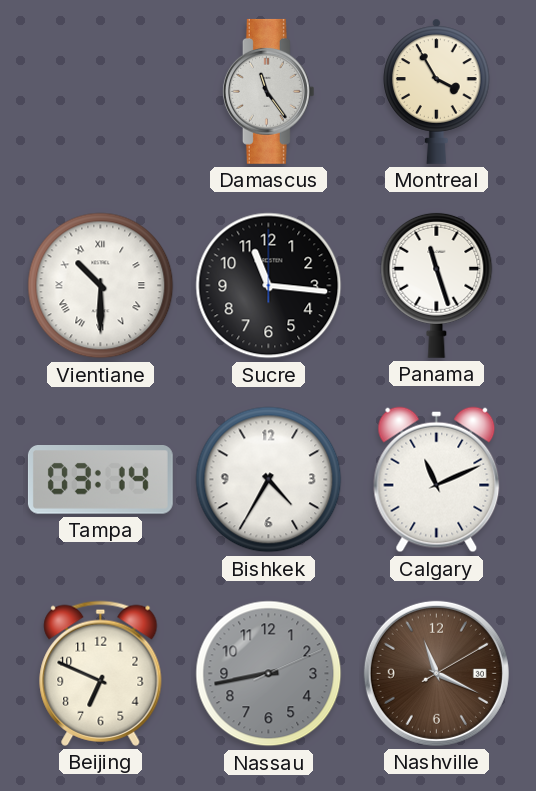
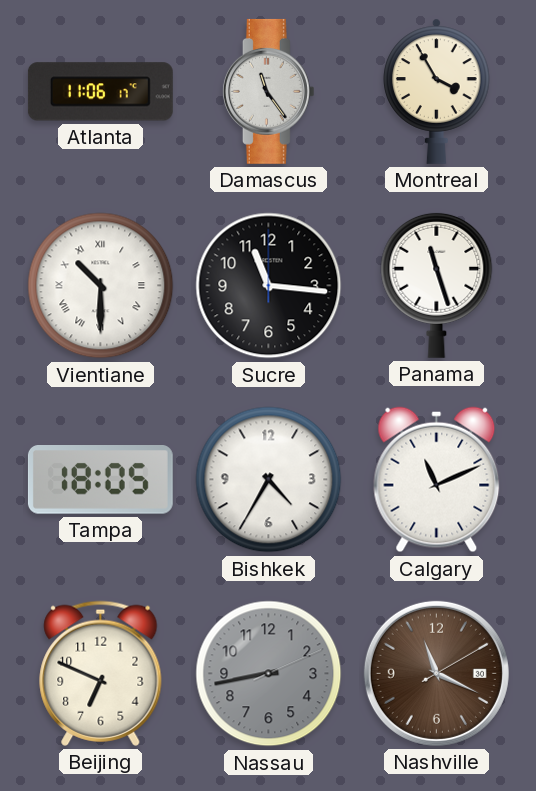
Atlanta: none -> 11:06 (100, 92)
Tampa: 03:14 -> 18:05 (100, 480)
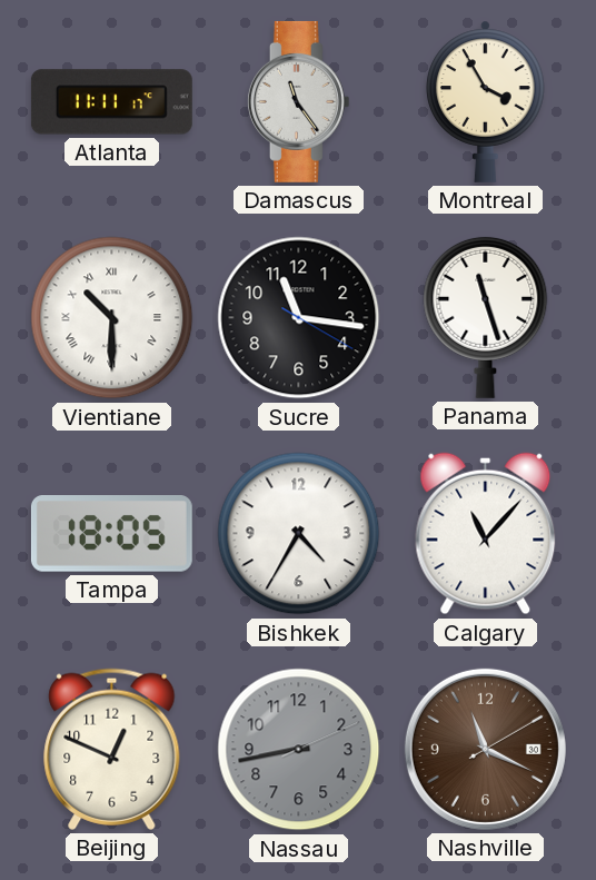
Atlanta: 11:06 -> 11:11 (111, 102)
Sucre: 11:16:00 -> 11:16:20 (299, 318)
Calgary: 11:11 -> 11:07 (486, 534)
Beijing: 6:49 -> 12:49 (112, 749)
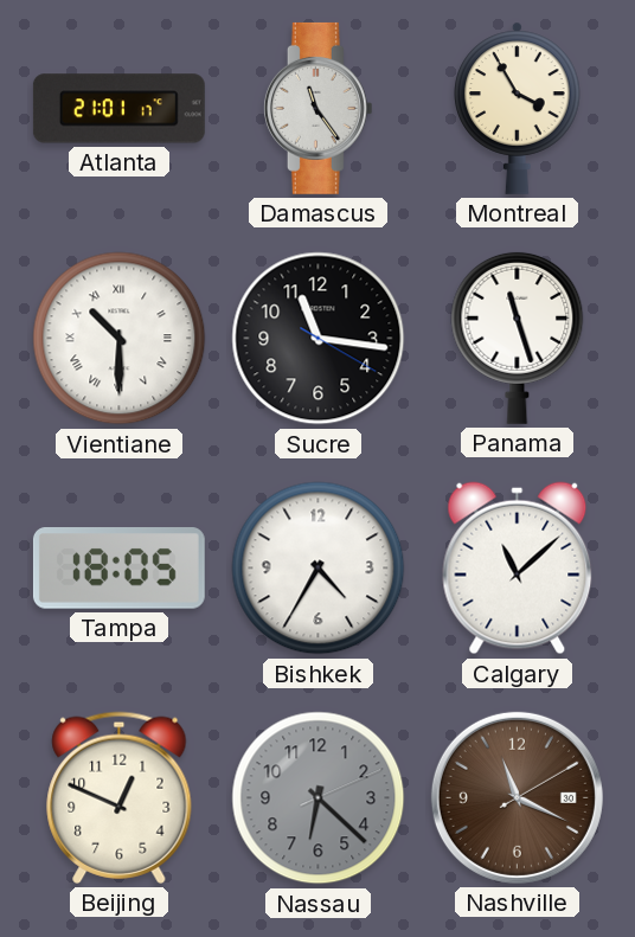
Atlanta: 11:11 -> 21:01 (118, 109)
Calgary: 11:07 -> 11:08 (518, 569)
Nassau: 8:43 -> 6:22 (319, 798)
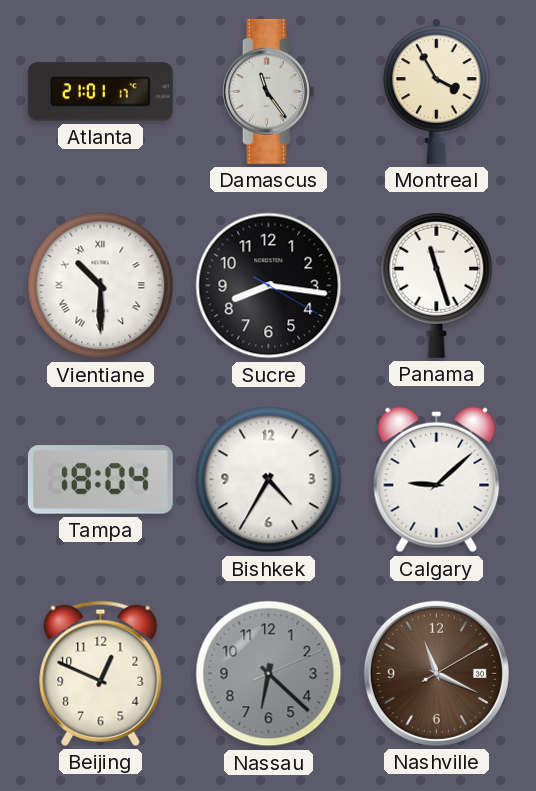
Sucre: 11:16 -> 8:16 (269, 286)
Tampa: 18:05 -> 18:04 (100, 480)
Calgary: 11:08 -> 9:08 (437, 480)
